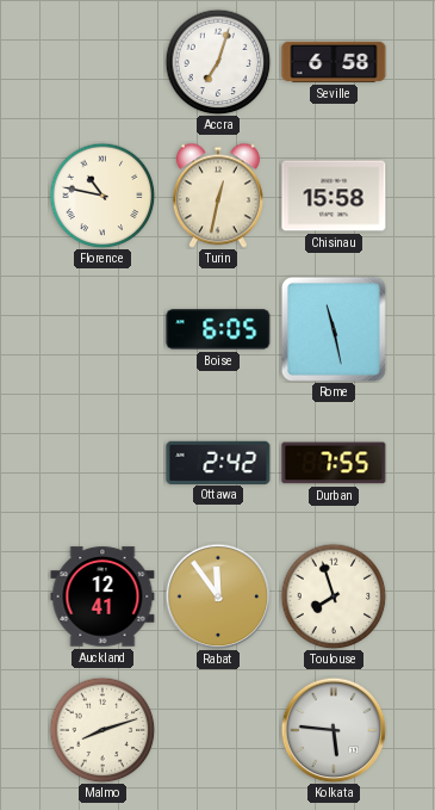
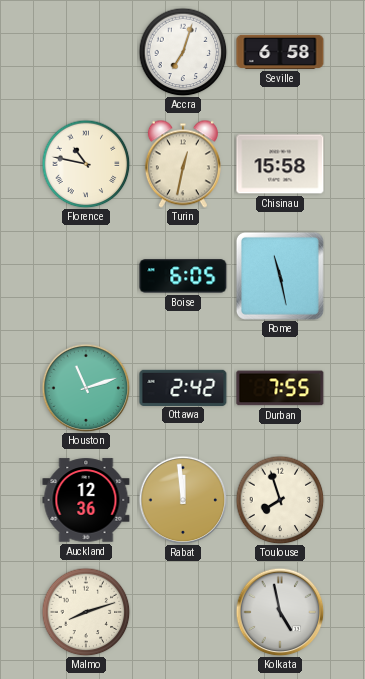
Houston: none -> 11:12 (86, 388)
Auckland: 12:41 -> 12:36 (86, 500)
Rabat: 11:54 -> 11:59 (183, 500)
Kolkata: 5:46 -> 4:58 (280, 612)
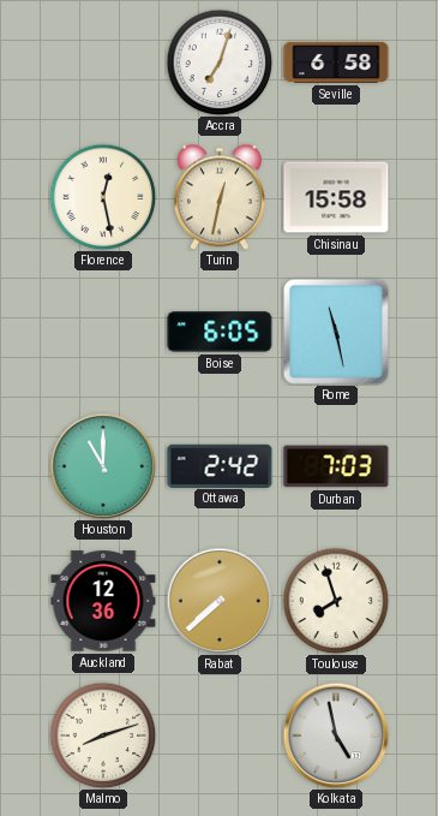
Florence: 10:47 -> 12:28 (103, 197)
Houston: 11:12 -> 11:00 (103, 466)
Durban: 7:55 -> 7:03 (336, 466)
Rabat: 11:59 -> 7:38 (220, 601)
